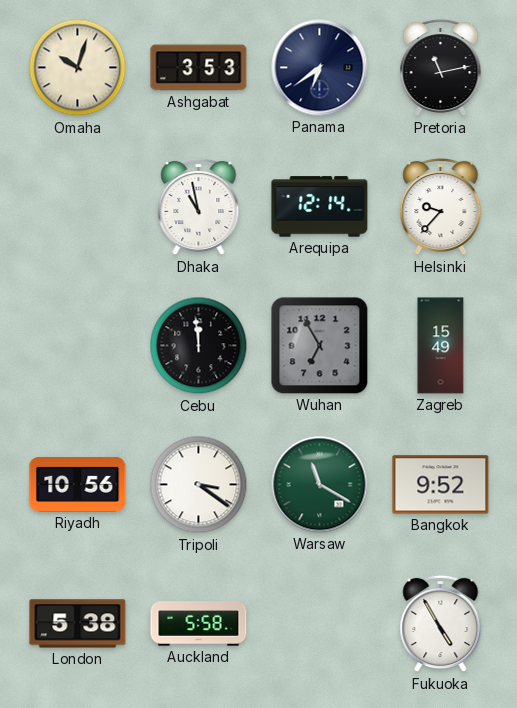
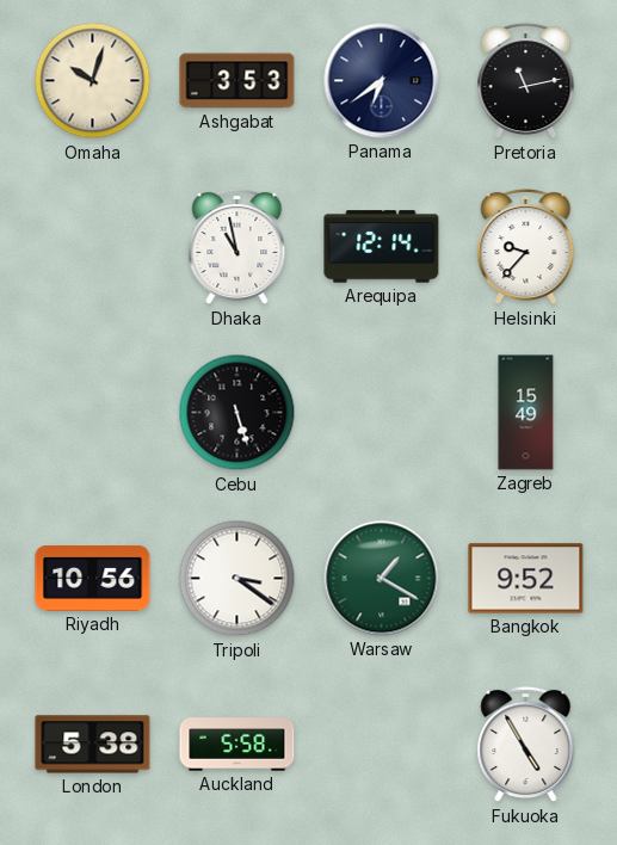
Cebu: 11:59 -> 5:27 (237, 413)
Wuhan: 6:55 -> none (320, 346)
Warsaw: 11:20 -> 1:20 (382, 579)
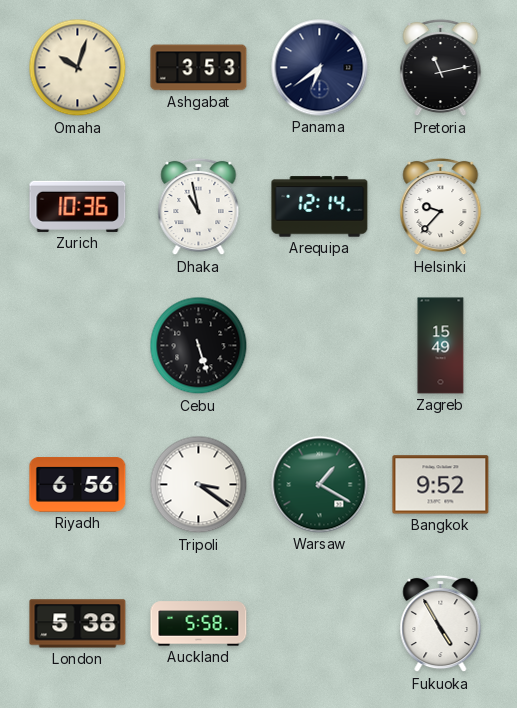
Zurich: none -> 10:36 (78, 206)
Riyadh: 10:56 -> 6:56 (78, 485)
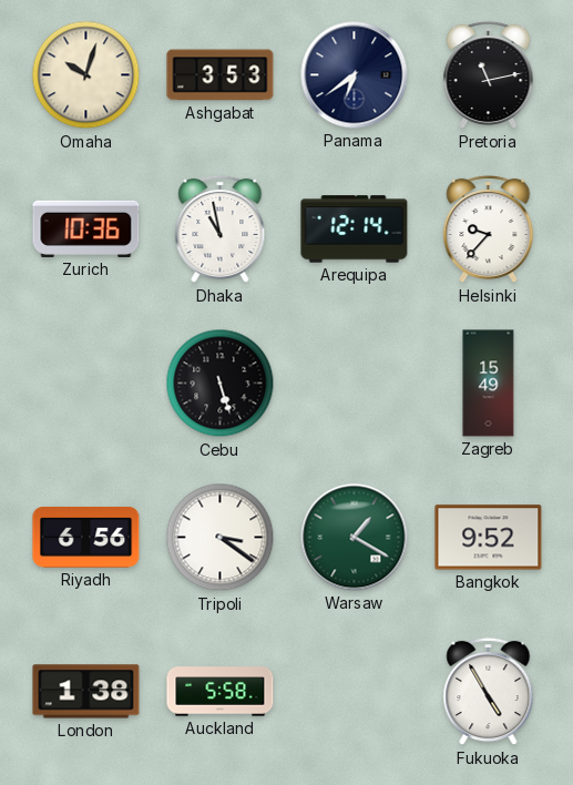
London: 5:38 -> 1:38 (86, 692)
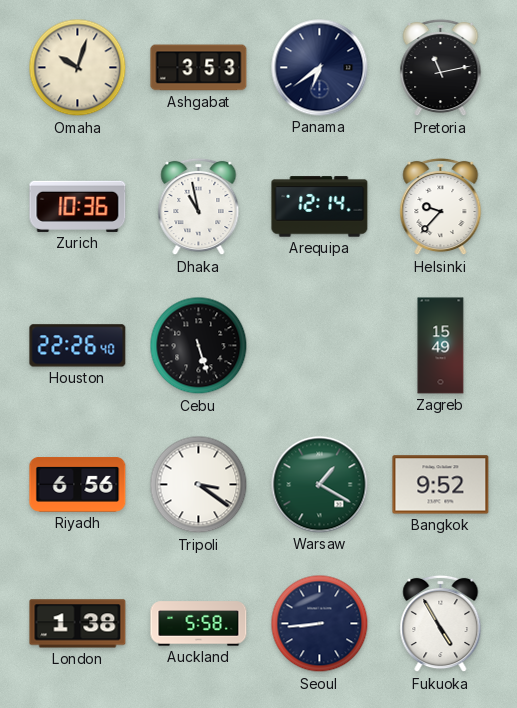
Houston: none -> 22:26 (78, 346)
Seoul: none -> 8:44 (320, 624)
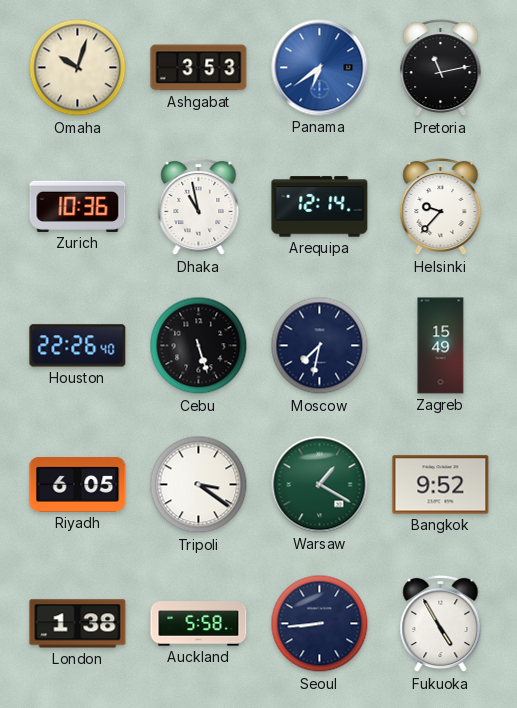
Panama dial: navy -> blue (320, 68)
Moscow: none -> 7:32 (320, 346)
Riyadh: 6:56 -> 6:05 (78, 485)
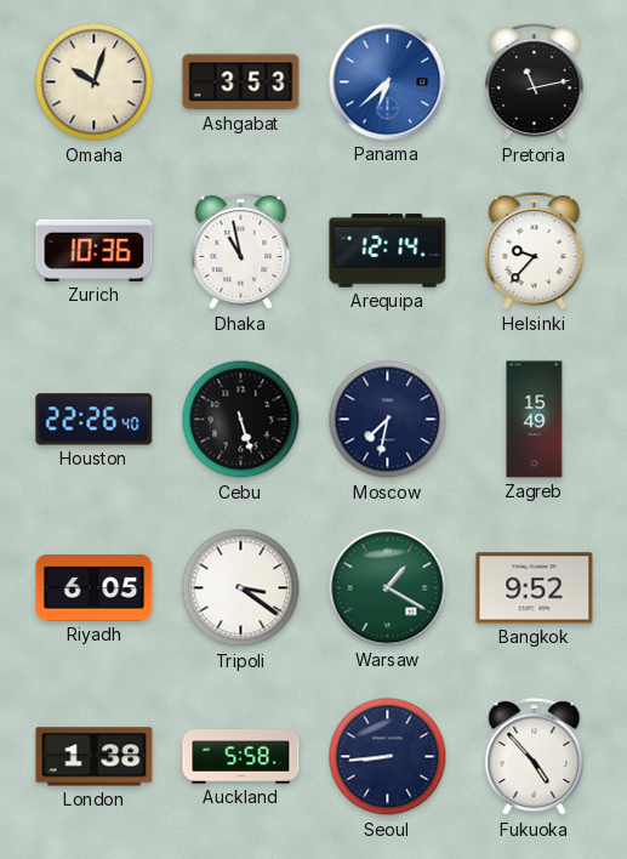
Panama: 6:39 -> 6:38 (388, 83)
Fukuoka: 4:55 -> 4:53 (535, 757)
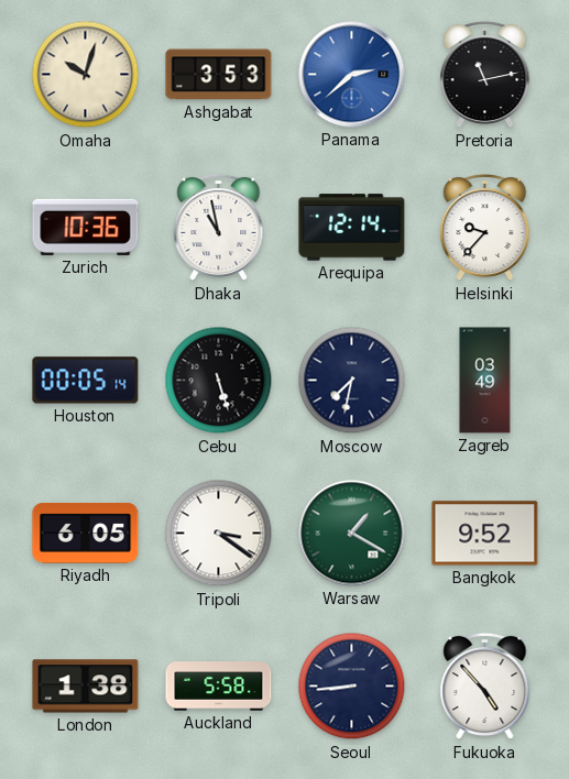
Panama: 6:38 -> 2:38 (352, 75)
Houston: 22:26 -> 00:05 (86, 381)
Zagreb: 15:49 -> 03:49 (485, 381)
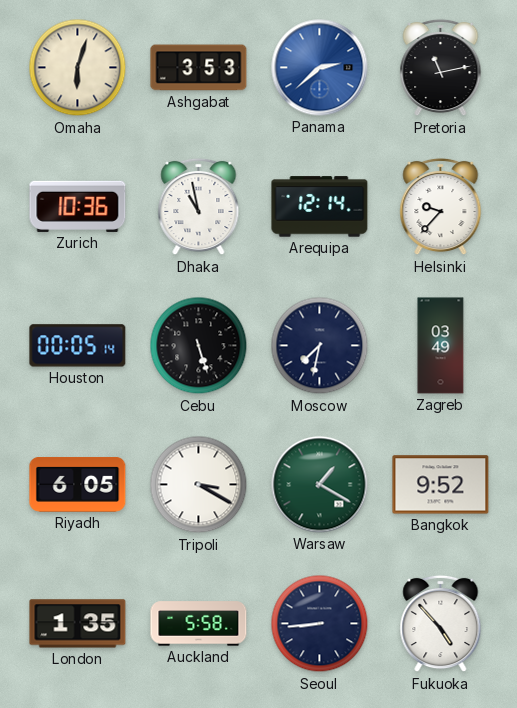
Omaha: 10:03 -> 6:03 (78, 68)
Tripoli: 3:21 -> 3:20 (199, 485)
London: 1:38 -> 1:35 (78, 624)
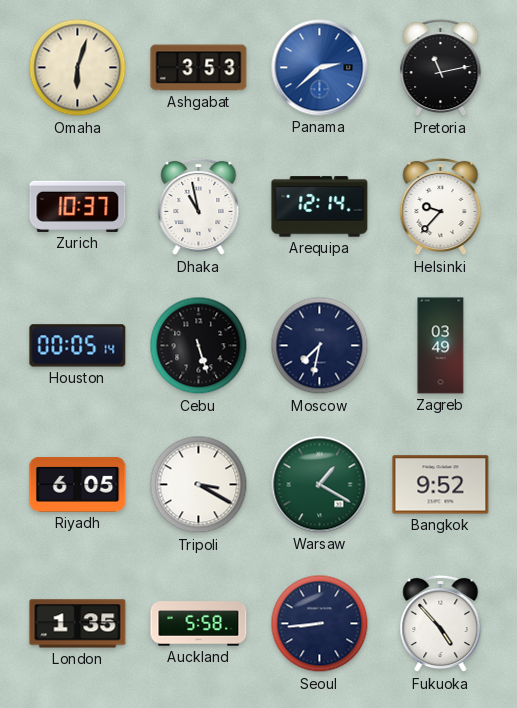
Zurich: 10:36 -> 10:37 (78, 206)
